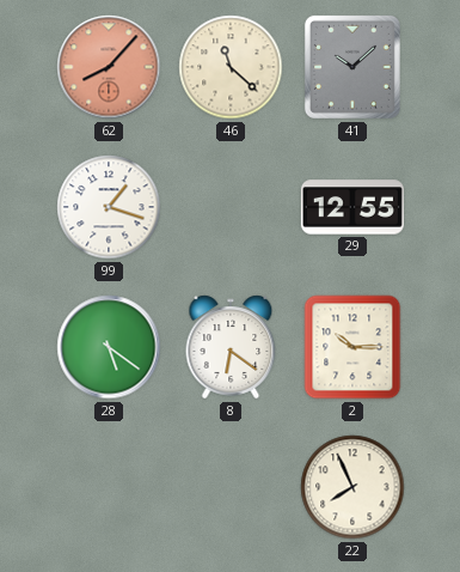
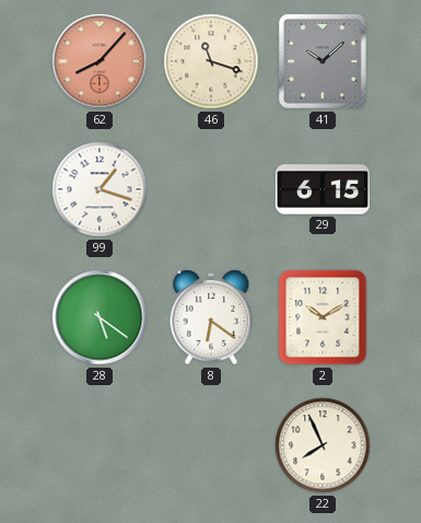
46: 11:22 -> 11:18 (211, 61)
29: 12:55 -> 6:15 (323, 189)
2: 10:15 -> 10:10 (323, 317)
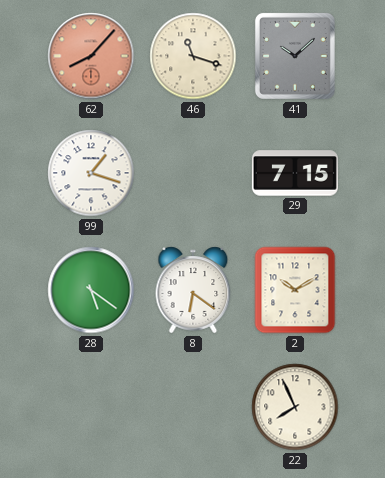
29: 6:15 -> 7:15 (295, 173)
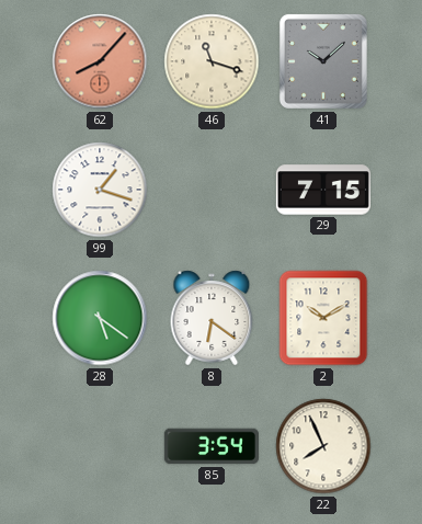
85: none -> 3:54 (212, 446)
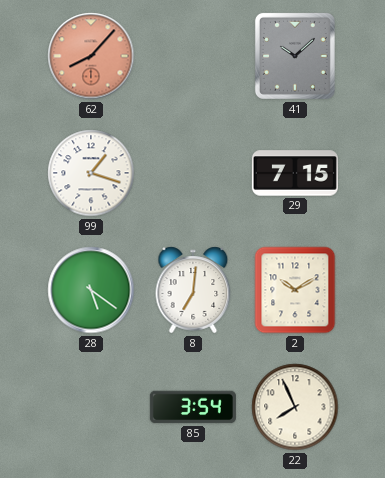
46: 11:18 -> none (212, 61)
8: 6:21 -> 7:01 (193, 290)
